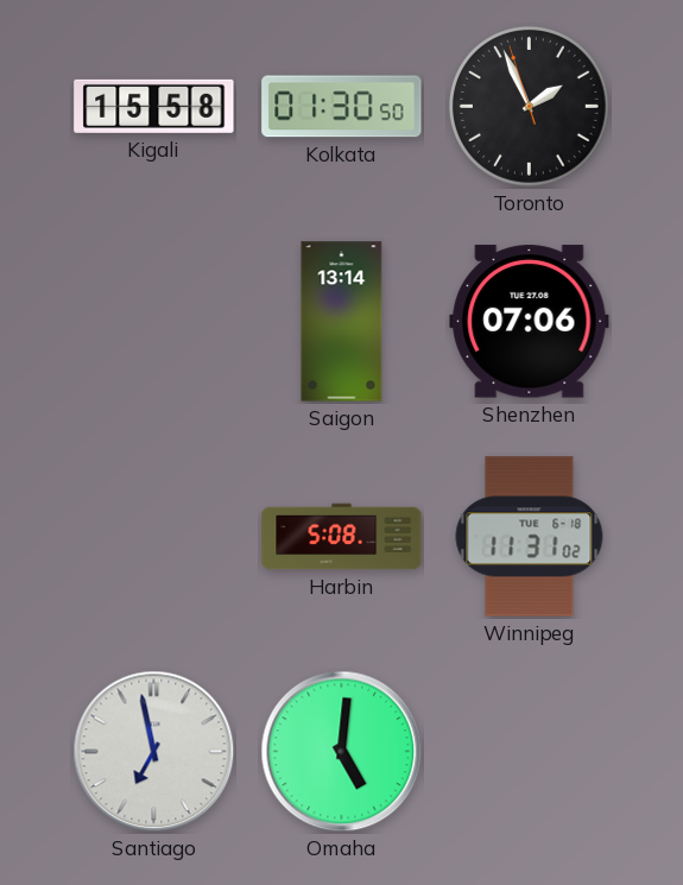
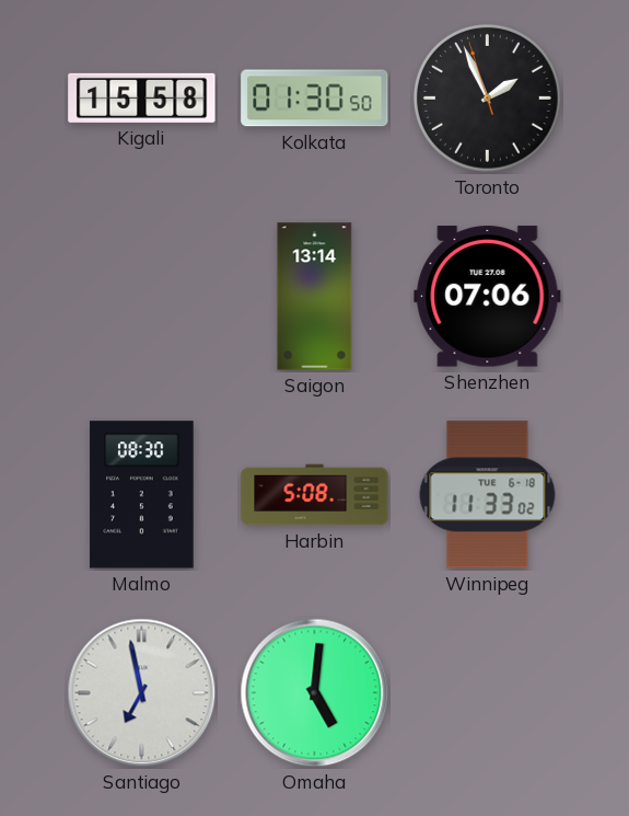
Malmo: none -> 08:30 (142, 495)
Winnipeg: 11:31 -> 11:33 (488, 495)
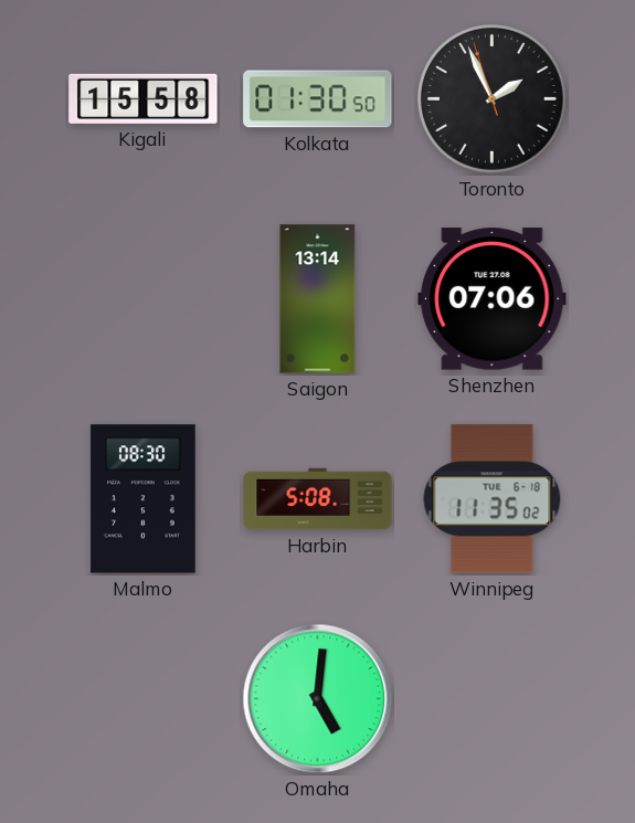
Winnipeg: 11:33 -> 11:35 (493, 499)
Santiago: 6:58 -> none (142, 693)
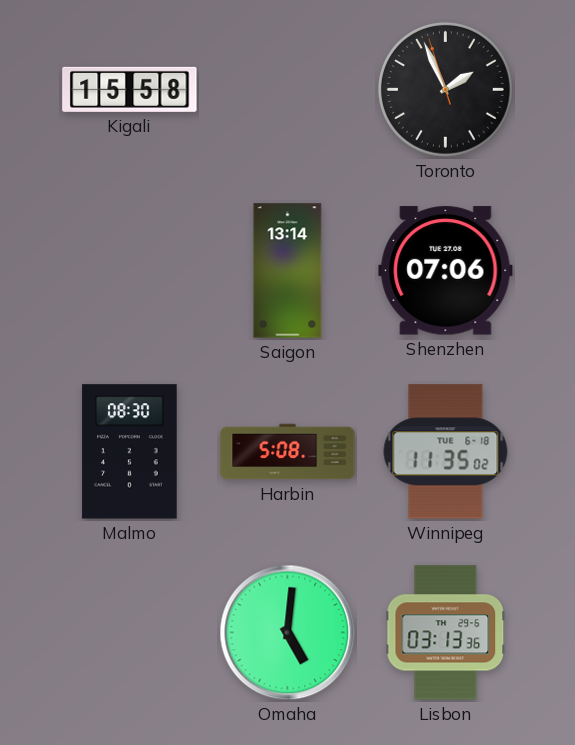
Kolkata: 01:30 -> none (318, 99)
Lisbon: none -> 03:13 (446, 633)
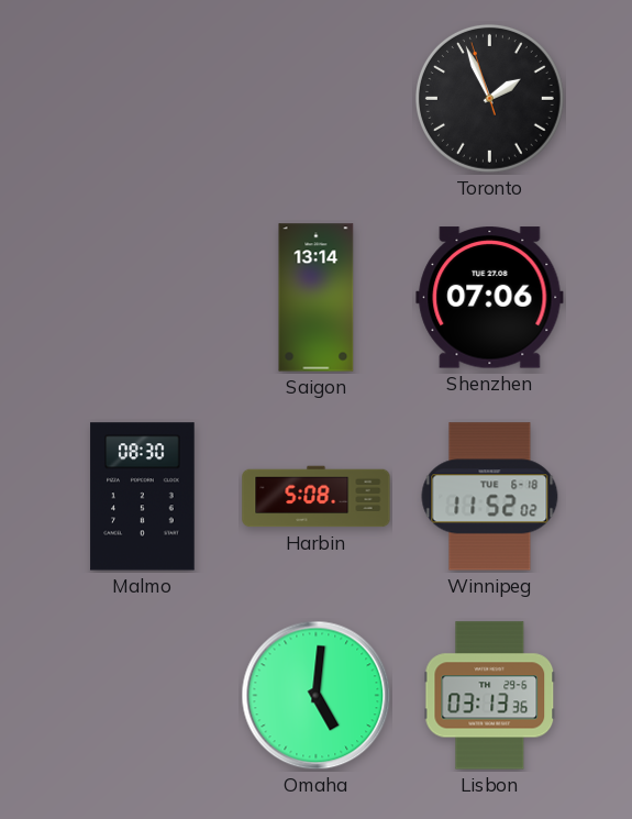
Kigali: 15:58 -> none (130, 89)
Winnipeg: 11:35 -> 11:52 (490, 497)
